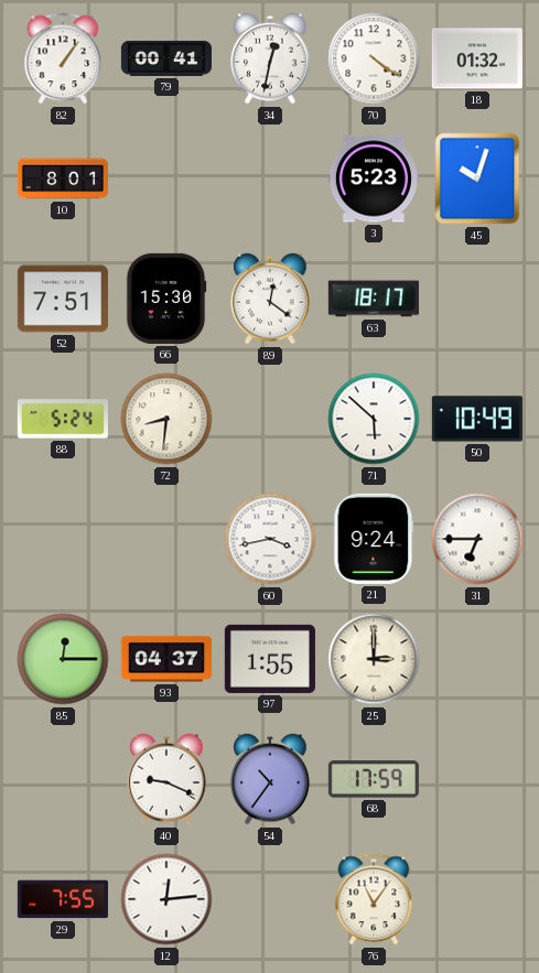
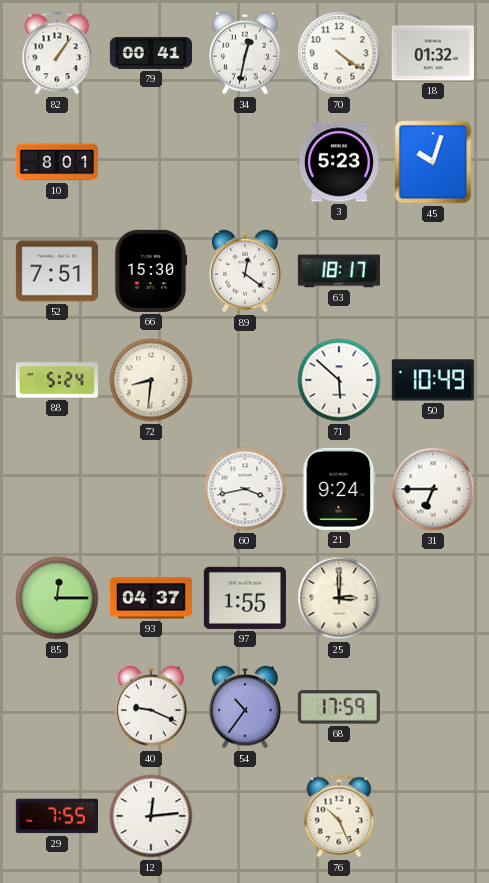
76: 11:06 -> 10:26 (339, 816)
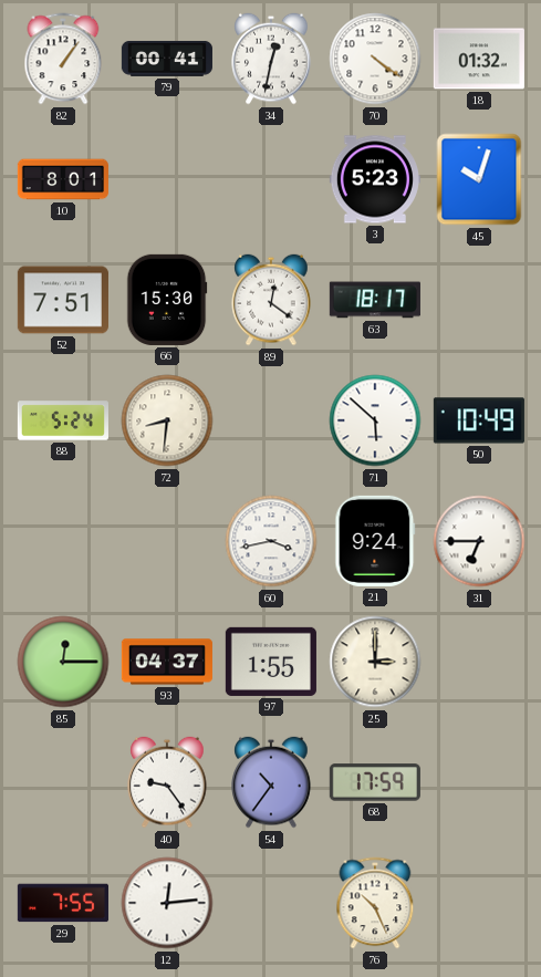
40: 9:19 -> 9:24 (167, 782)
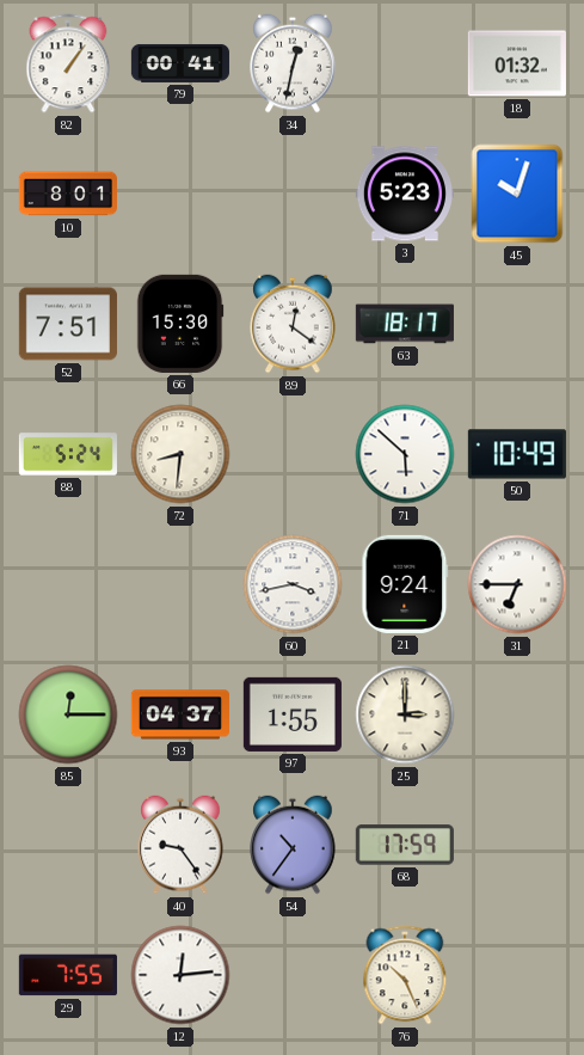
70: 4:21 -> none (375, 59)
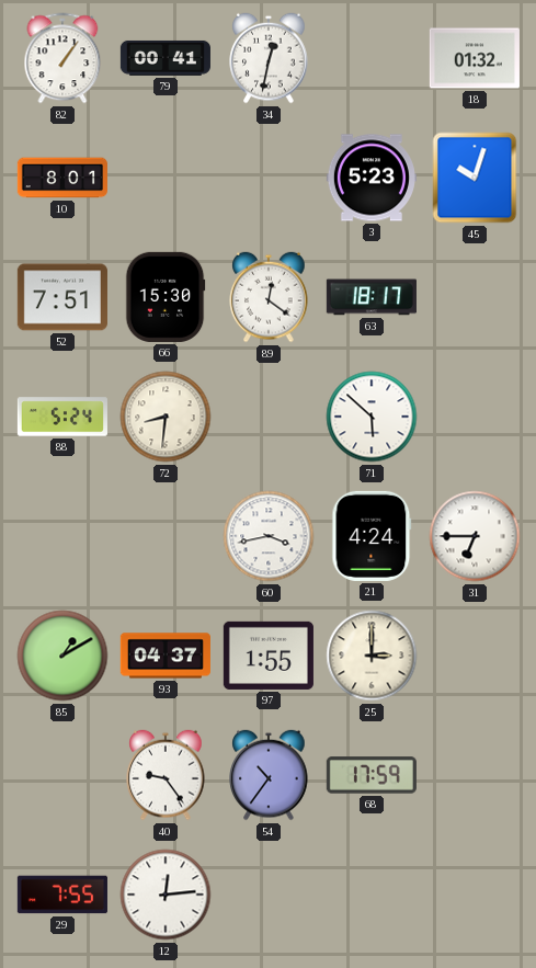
50: 10:49 -> none (517, 454)
21: 9:24 -> 4:24 (372, 536)
85: 12:15 -> 1:10 (62, 656)
76: 10:26 -> none (405, 975)
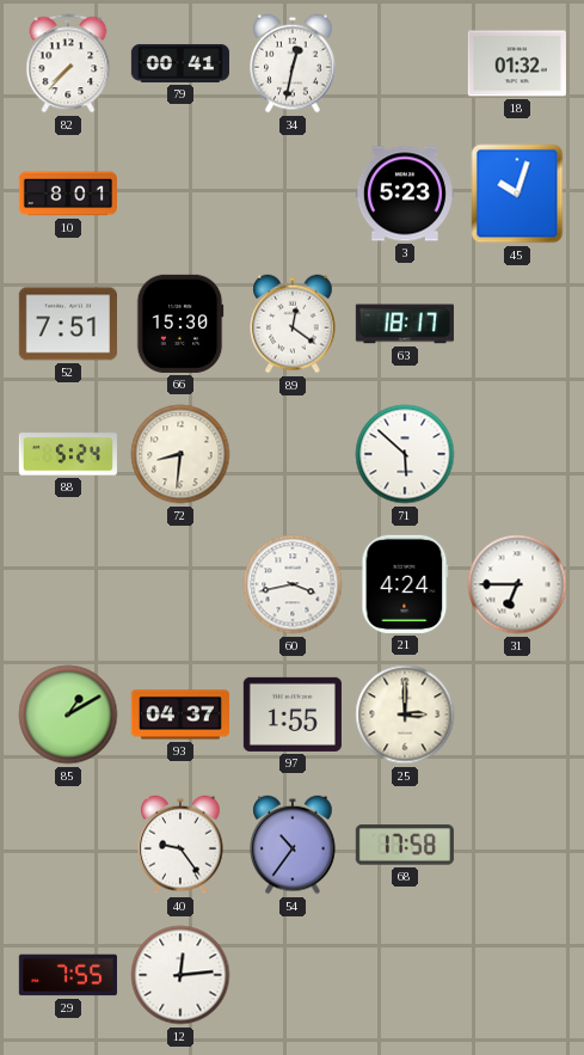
82: 1:06 -> 7:37 (68, 63)
68: 17:59 -> 17:58 (405, 845)
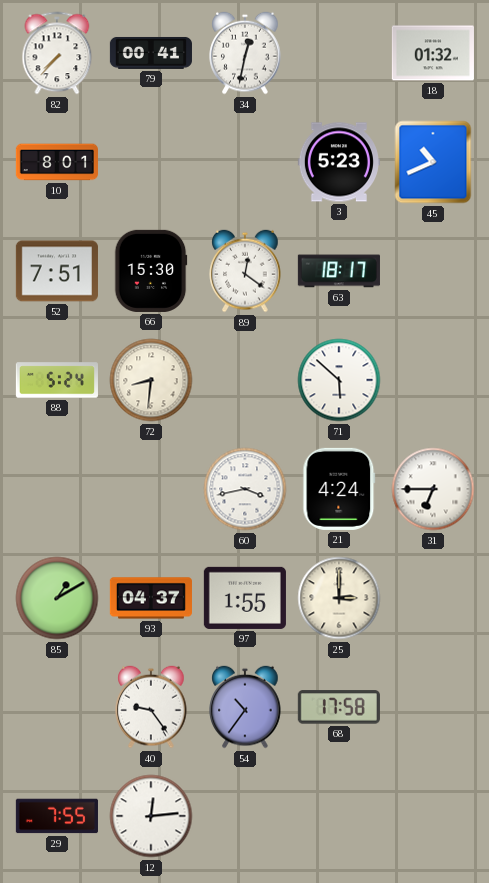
45: 10:03 -> 10:41 (433, 162)
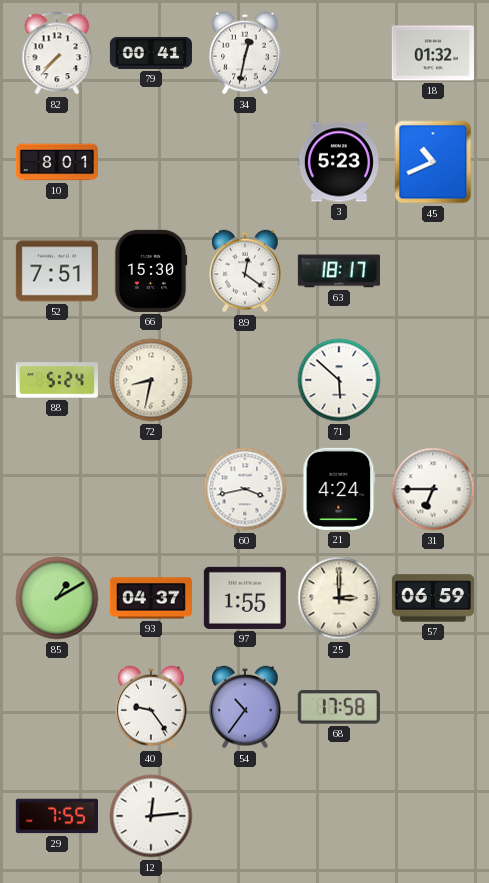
72: 8:31 -> 8:32 (151, 380)
57: none -> 06:59 (433, 598)
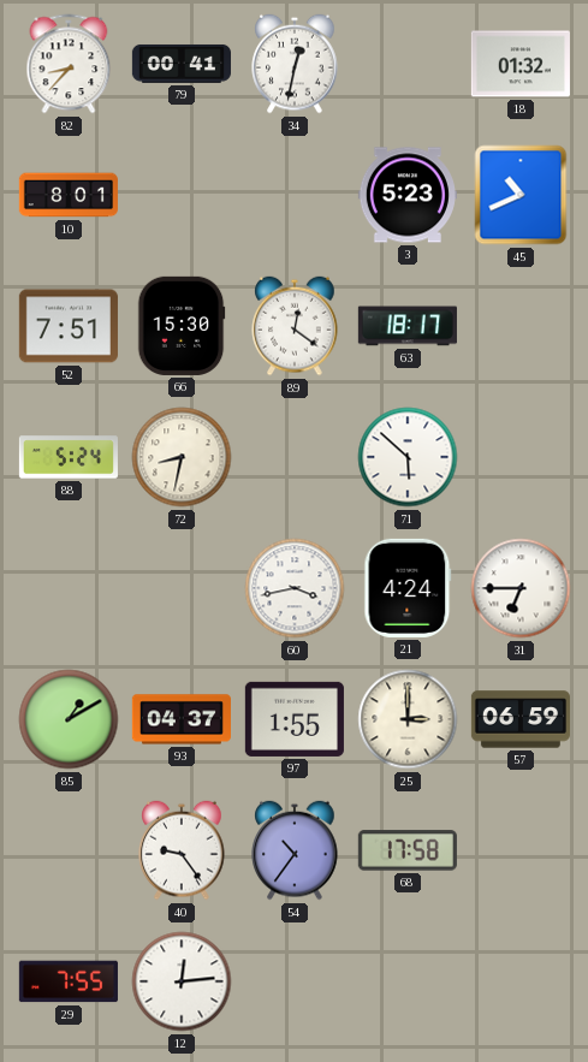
82: 7:37 -> 8:37 (69, 64)
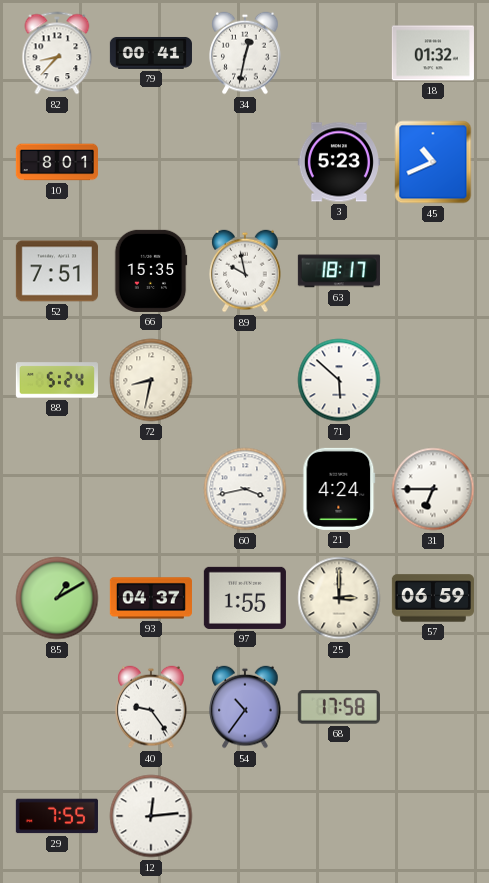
66: 15:30 -> 15:35 (151, 271)
89: 12:21 -> 9:58 (245, 271)
